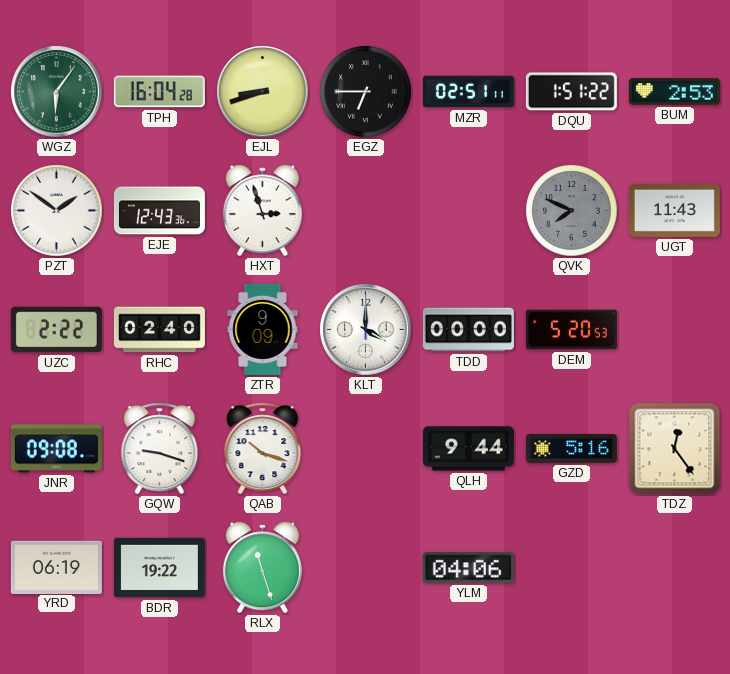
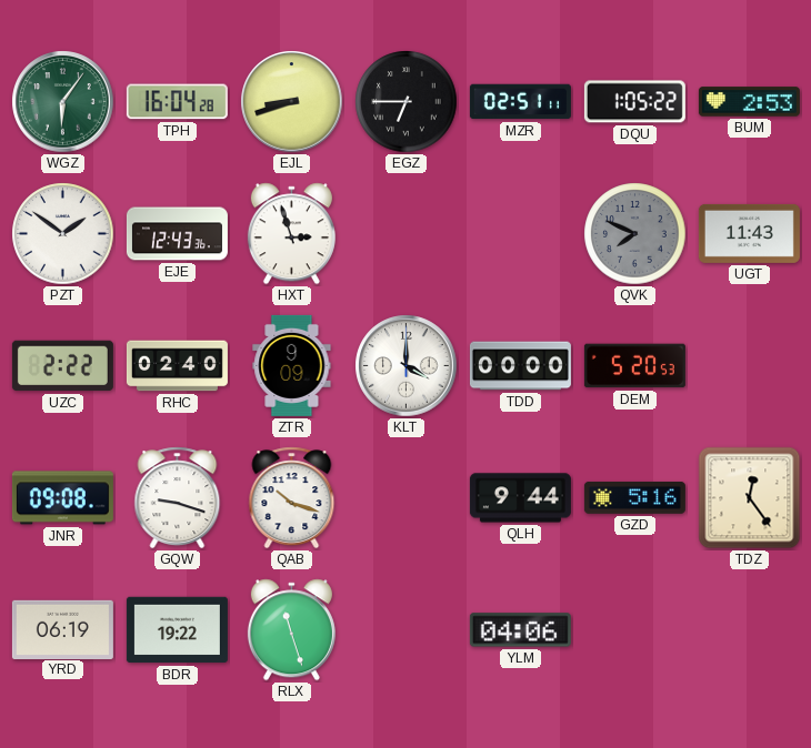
DQU: 1:51 -> 1:05 (634, 102)
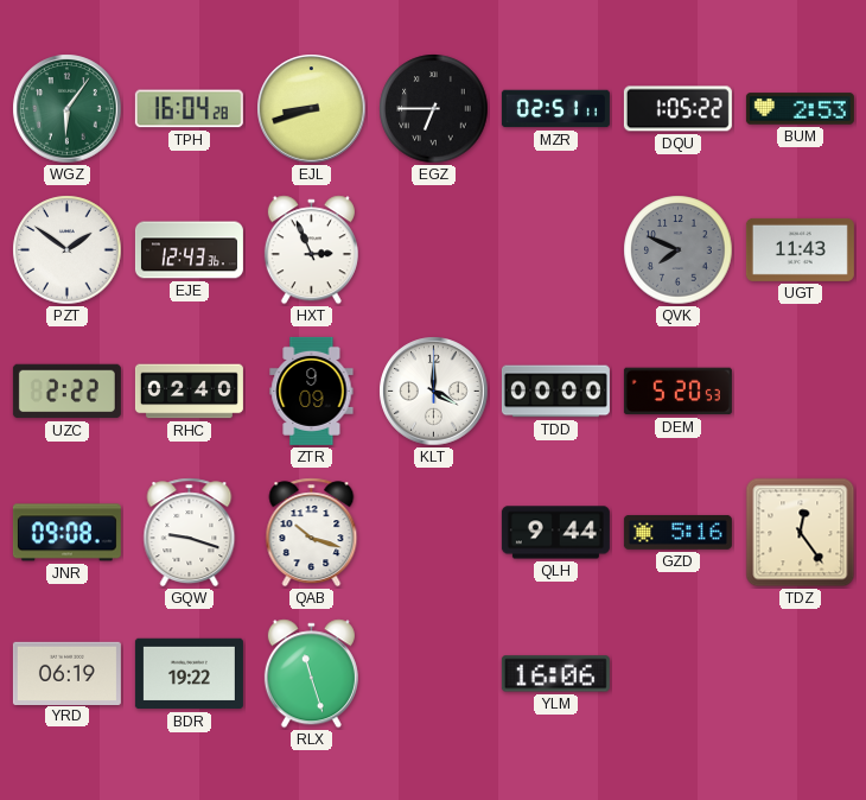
HXT: 2:57 -> 2:56 (311, 250)
YLM: 04:06 -> 16:06 (555, 674)
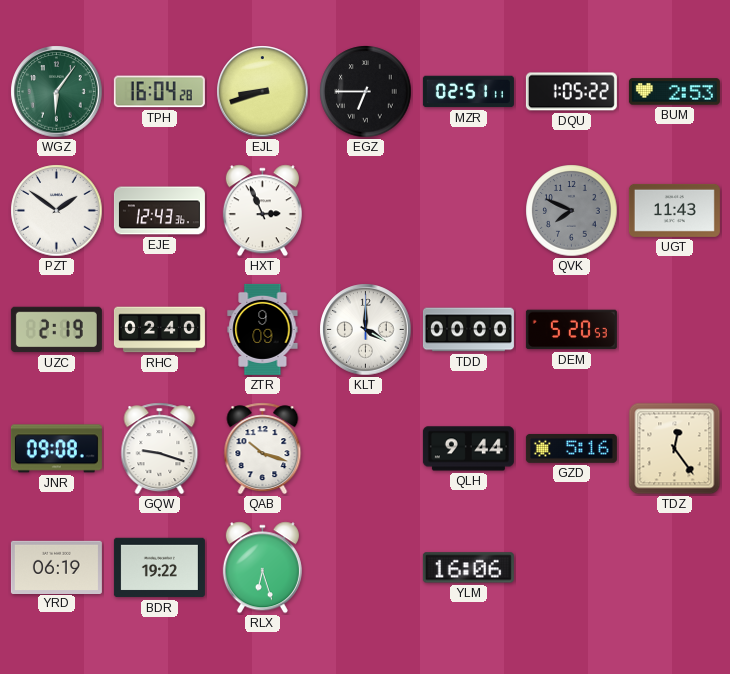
UZC: 2:22 -> 2:19 (56, 330)
RLX: 11:27 -> 6:27 (262, 568)
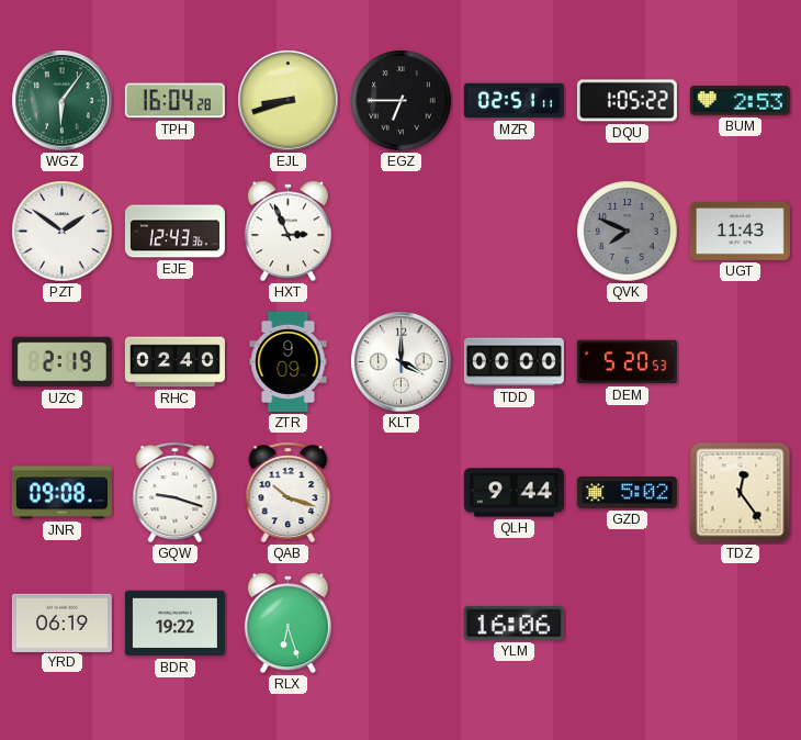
GZD: 5:16 -> 5:02 (627, 492)
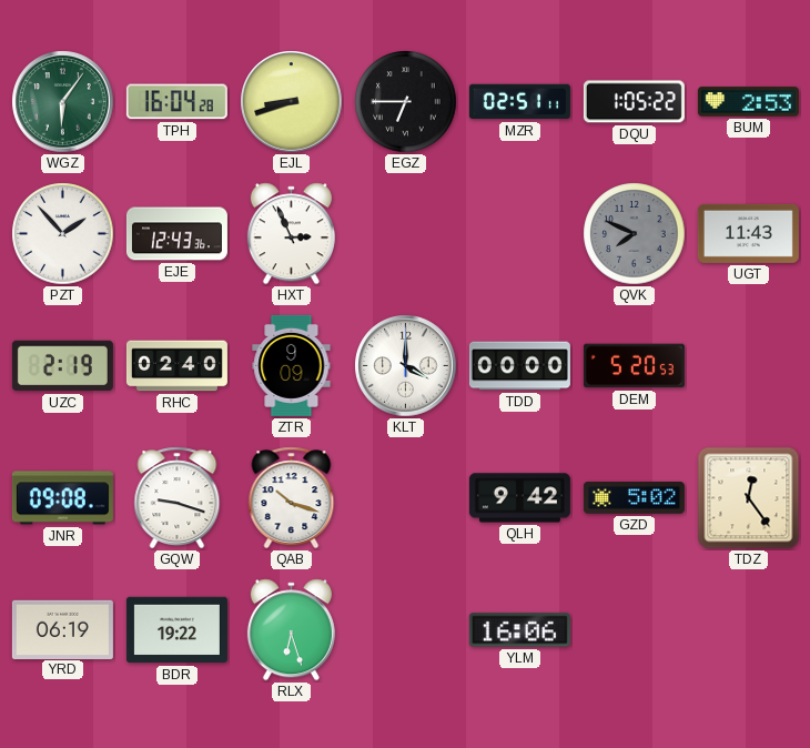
PZT: 1:51 -> 1:53 (63, 234)
QLH: 9:44 -> 9:42 (519, 498)
